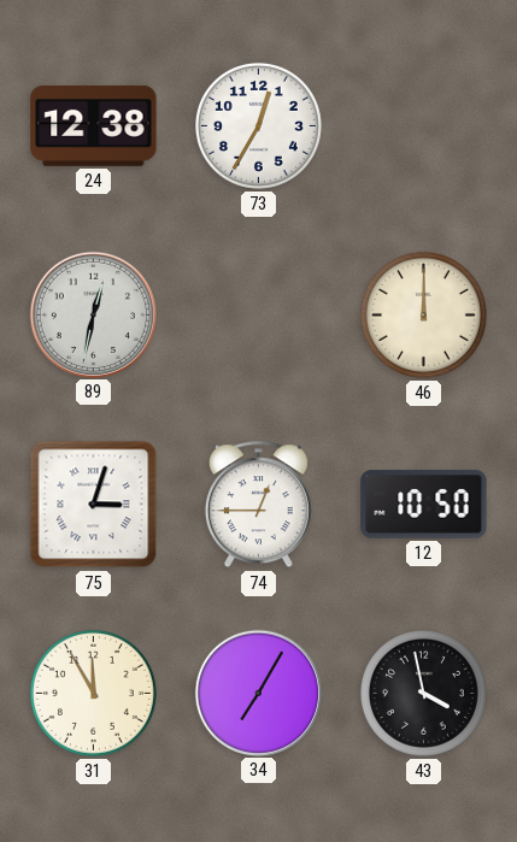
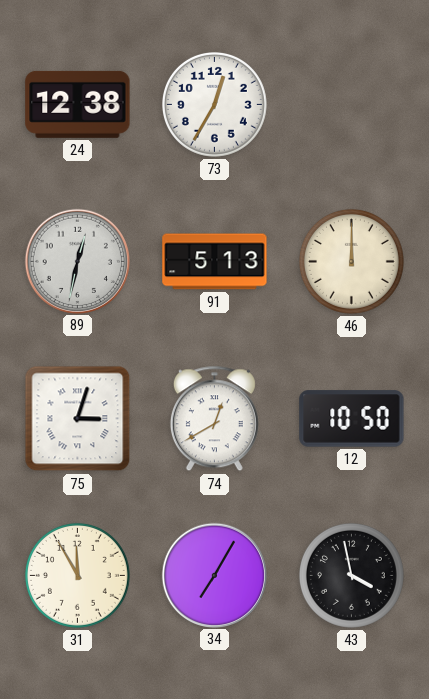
91: none -> 5:13 (215, 262)
74: 12:45 -> 12:40 (214, 419)
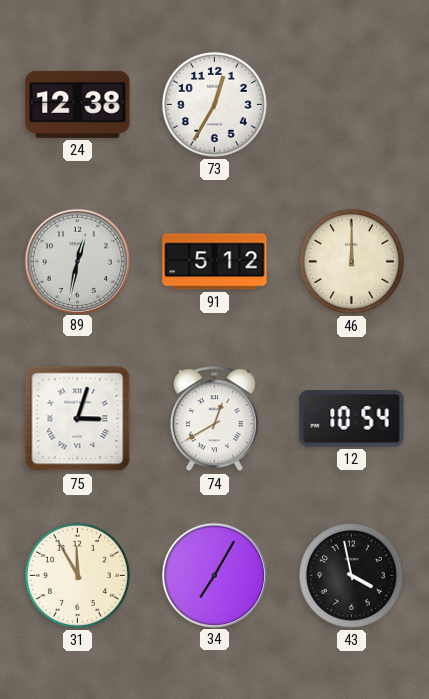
91: 5:13 -> 5:12 (215, 262)
12: 10:50 -> 10:54 (352, 419)
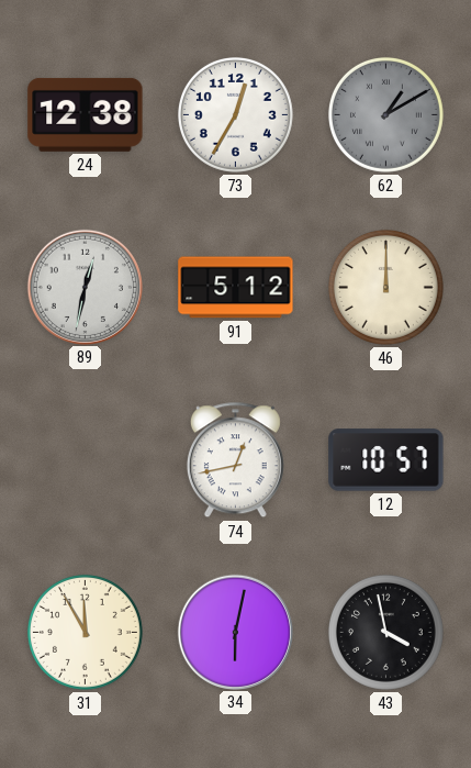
62: none -> 1:10 (385, 114)
75: 3:03 -> none (78, 419)
74: 12:40 -> 12:43 (235, 460)
12: 10:54 -> 10:57 (386, 460)
34: 7:05 -> 6:02 (235, 632)
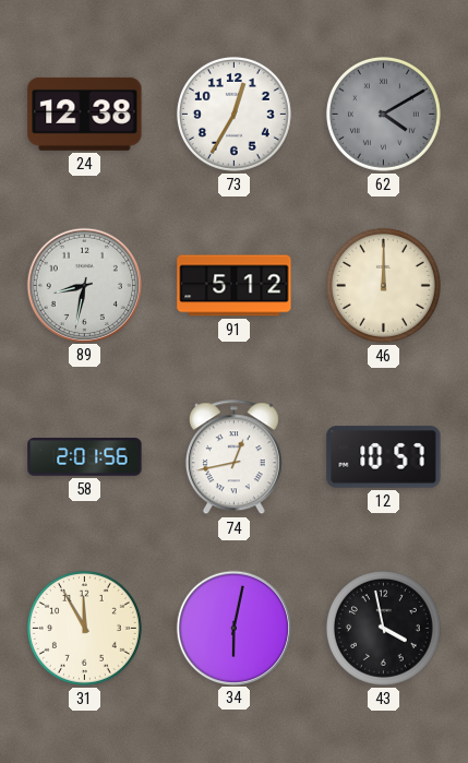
62: 1:10 -> 4:10 (383, 114)
89: 12:32 -> 8:32 (84, 285)
58: none -> 2:01 (85, 457)
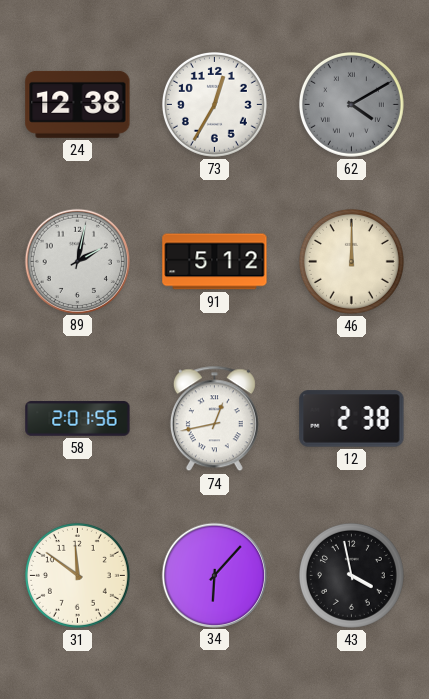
89: 8:32 -> 2:02 (77, 261)
12: 10:57 -> 2:38 (352, 419)
31: 11:55 -> 11:51 (77, 575)
34: 6:02 -> 6:07 (214, 575)
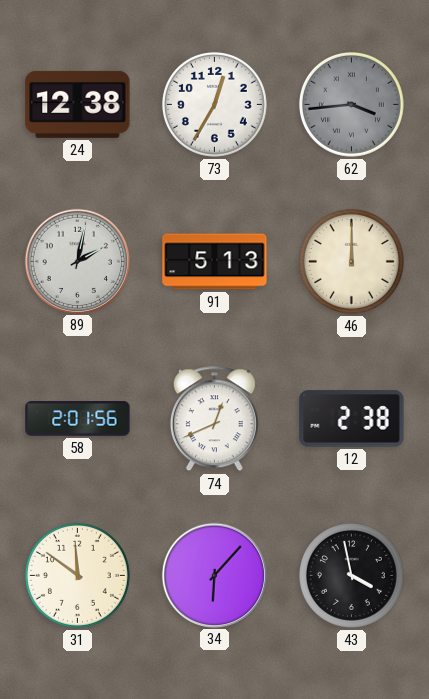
62: 4:10 -> 3:44 (351, 104)
91: 5:12 -> 5:13 (215, 262)
74: 12:43 -> 12:41 (214, 419)
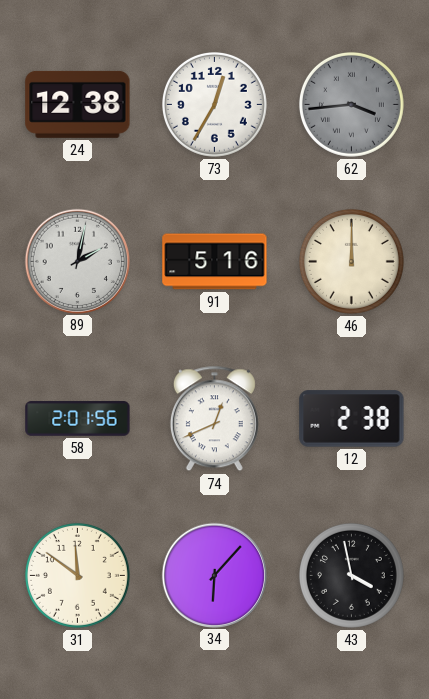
91: 5:13 -> 5:16 (215, 262)
